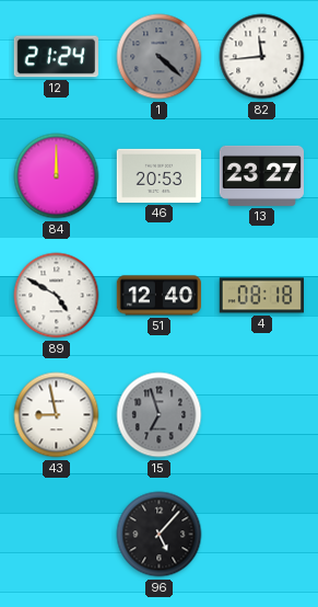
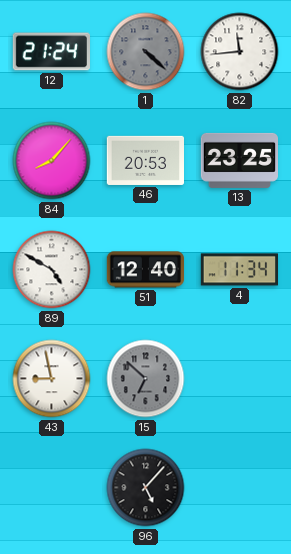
84: 12:00 -> 8:07 (52, 161)
13: 23:27 -> 23:25 (240, 160)
4: 08:18 -> 11:34 (239, 270)
15: 6:57 -> 6:52 (146, 379)
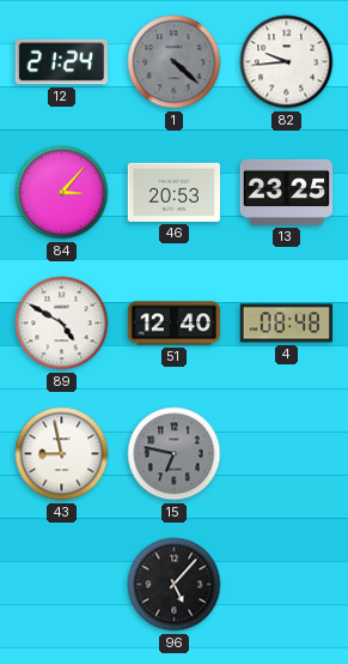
82: 11:44 -> 9:44 (287, 62)
84: 8:07 -> 3:07 (62, 193)
4: 11:34 -> 08:48 (286, 324)
15: 6:52 -> 6:47 (175, 454)
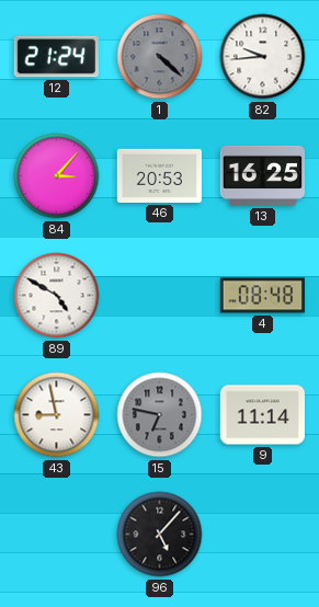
13: 23:25 -> 16:25 (263, 175)
51: 12:40 -> none (173, 324)
9: none -> 11:14 (262, 415)
